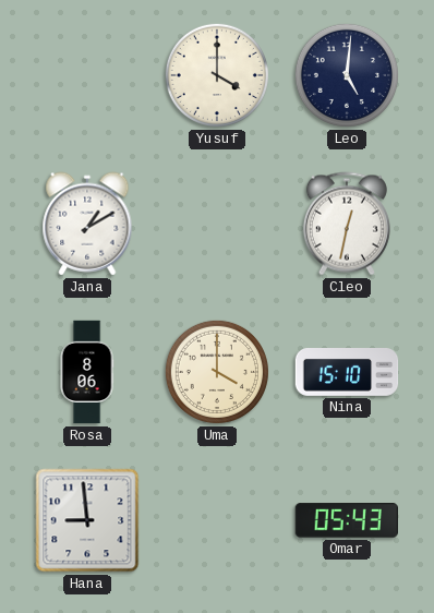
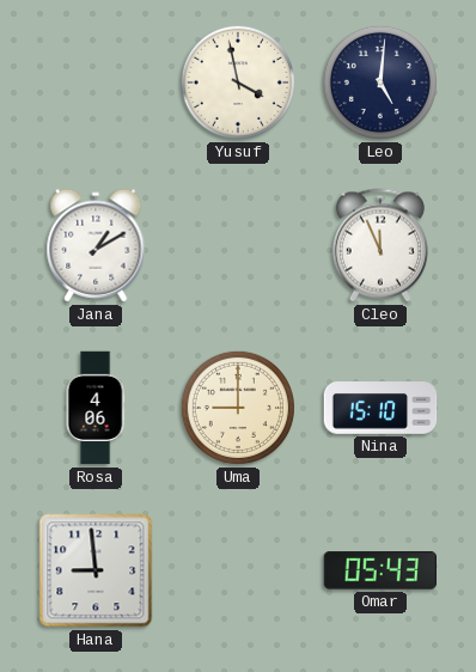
Yusuf: 4:00 -> 3:58 (238, 83)
Cleo: 12:32 -> 11:56 (380, 245)
Rosa: 8:06 -> 4:06 (96, 408)
Uma: 4:00 -> 9:00 (238, 408)
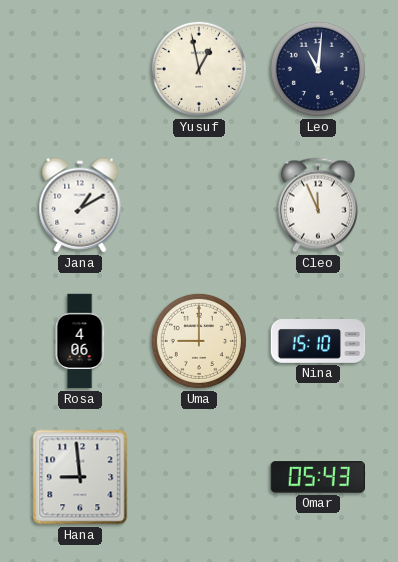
Yusuf: 3:58 -> 12:58 (199, 69)
Leo: 5:01 -> 11:01 (318, 69)
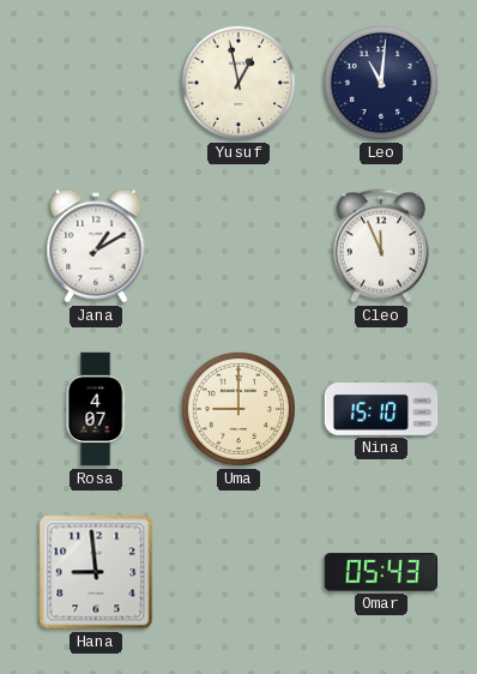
Rosa: 4:06 -> 4:07 (96, 409)
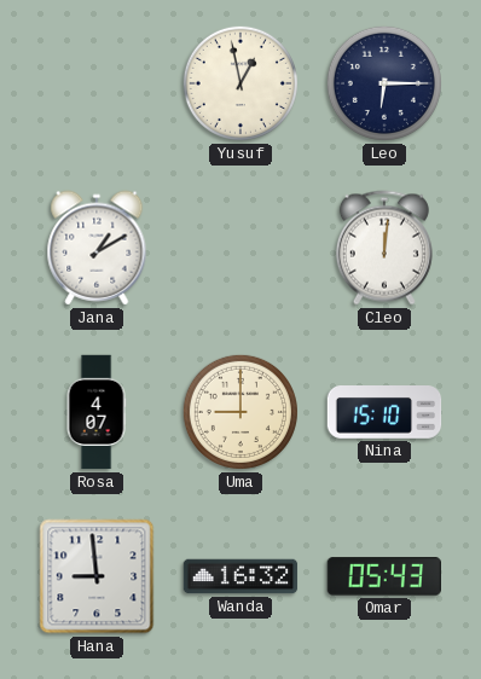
Leo: 11:01 -> 6:15 (384, 83)
Cleo: 11:56 -> 12:01 (384, 248)
Wanda: none -> 16:32 (240, 576)
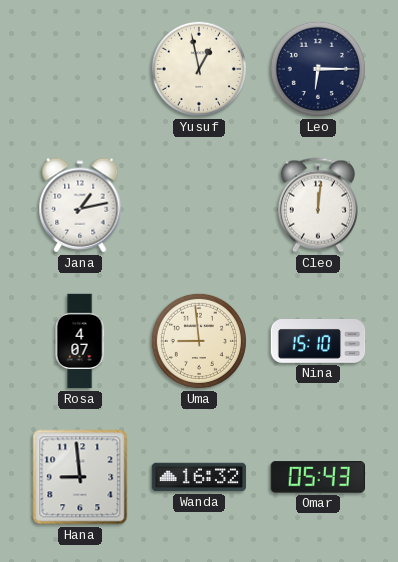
Jana: 1:10 -> 1:13 (80, 205)
Uma: 9:00 -> 8:59 (199, 341)
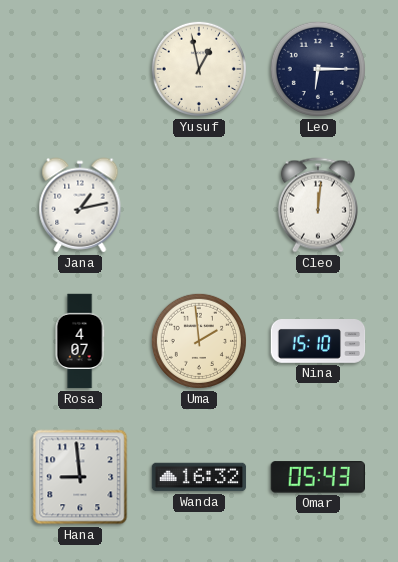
Uma: 8:59 -> 1:59 (199, 341)
